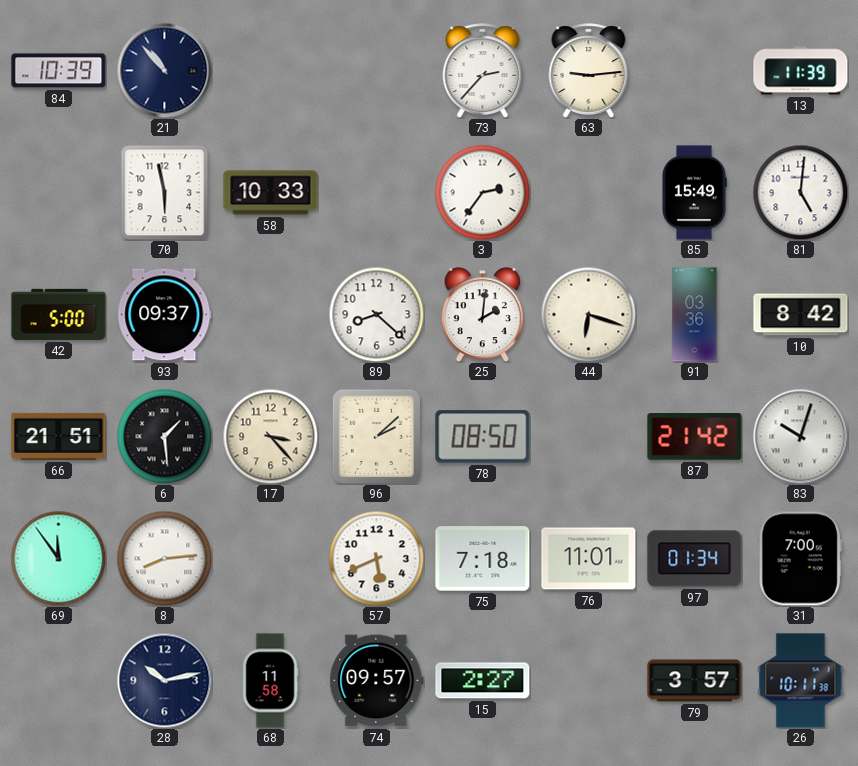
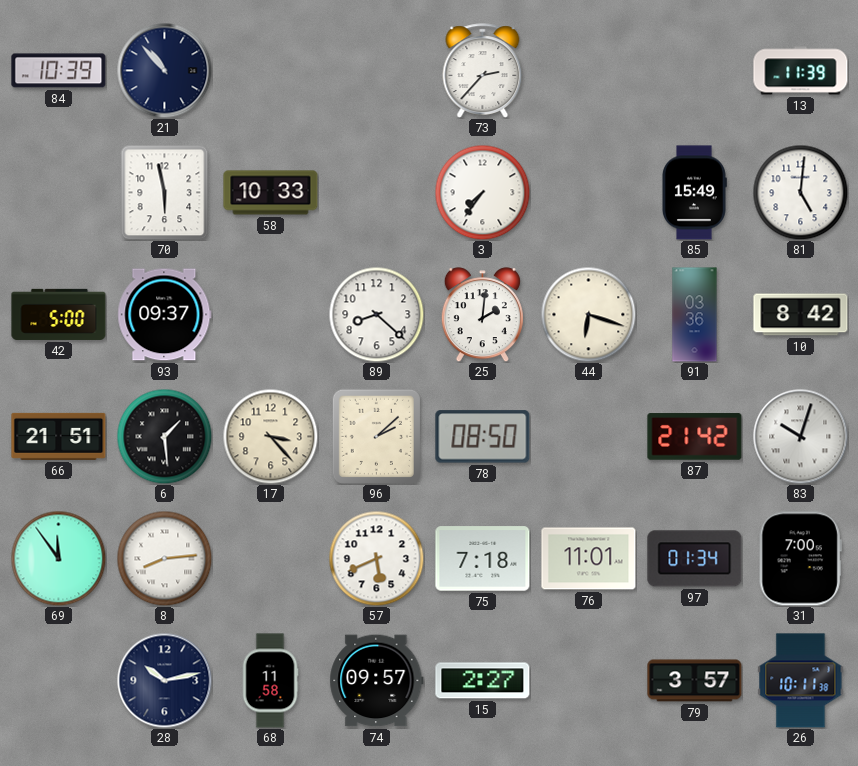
63: 9:14 -> none (589, 71)
3: 2:36 -> 7:36 (482, 192)
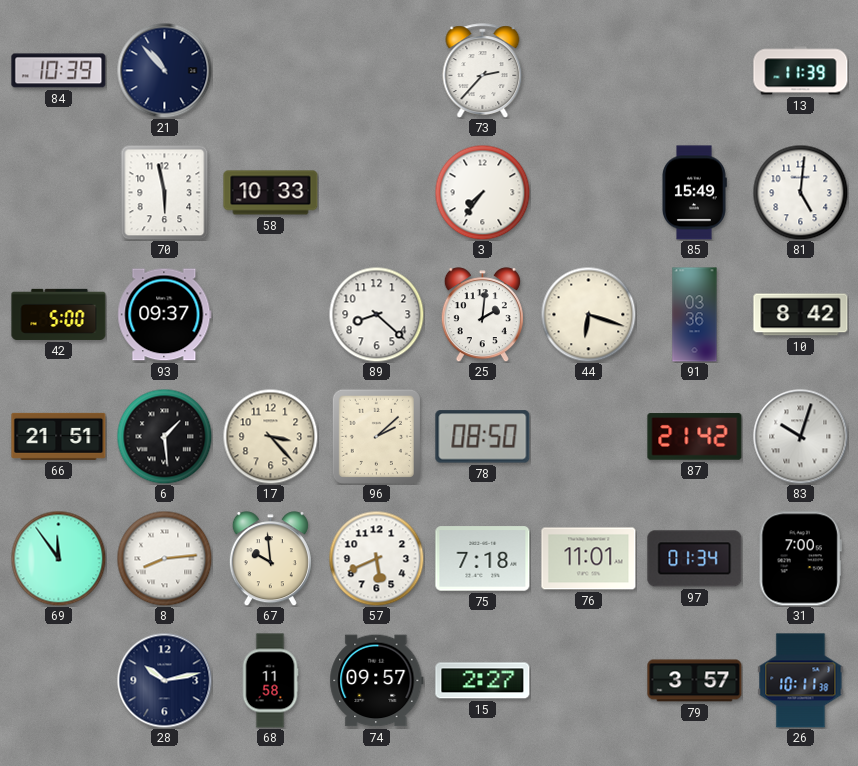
67: none -> 9:59 (270, 559)
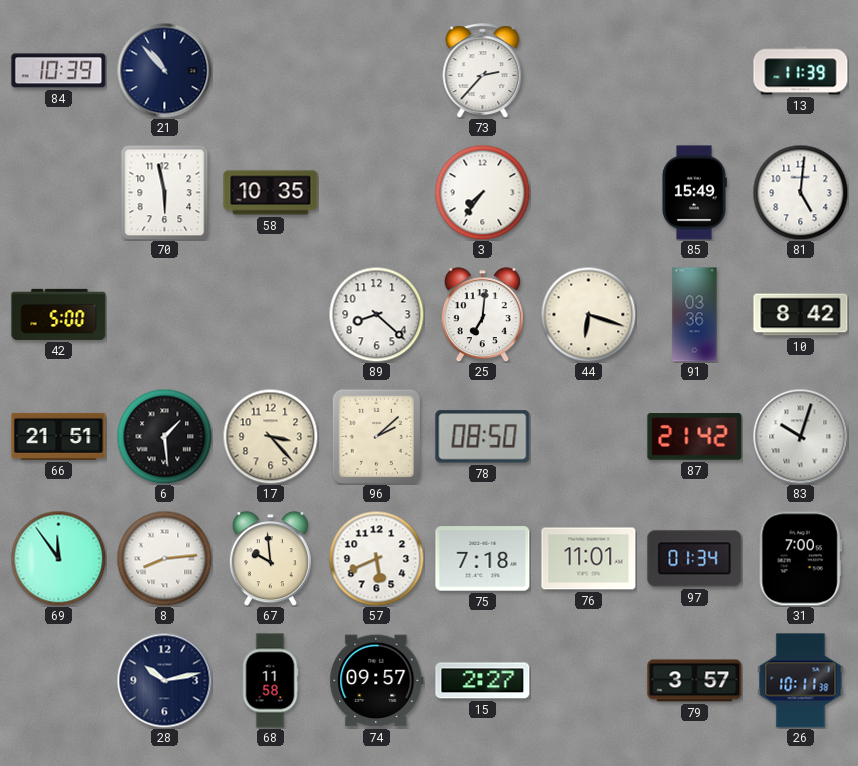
58: 10:33 -> 10:35 (271, 193)
93: 09:37 -> none (165, 315)
25: 2:01 -> 7:01 (482, 315)
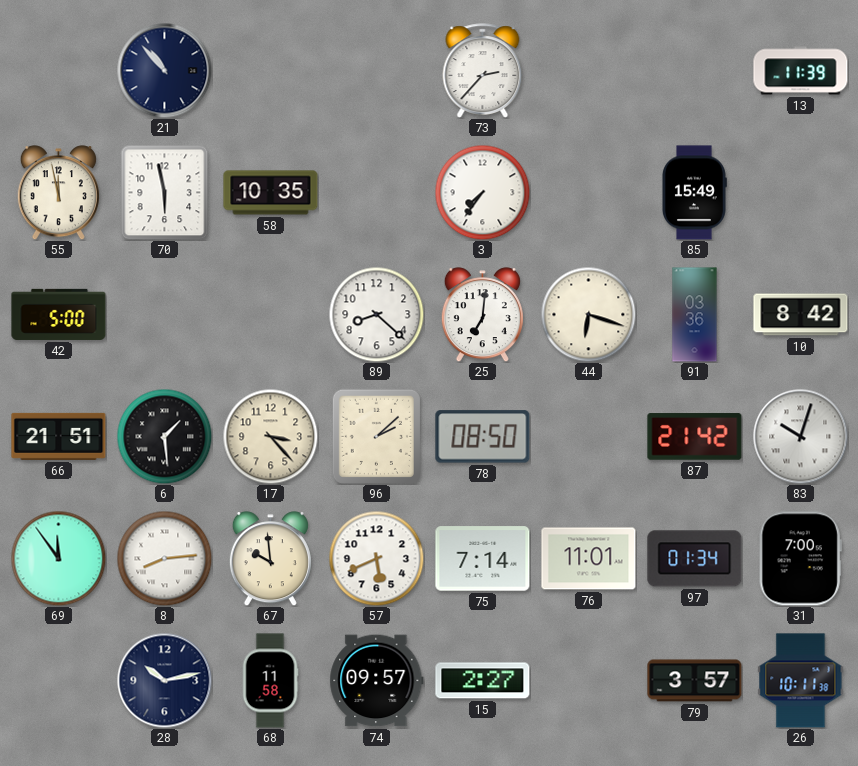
84: 10:39 -> none (59, 71)
55: none -> 11:58 (58, 193)
81: 5:01 -> none (800, 192)
75: 7:18 -> 7:14 (483, 559)
